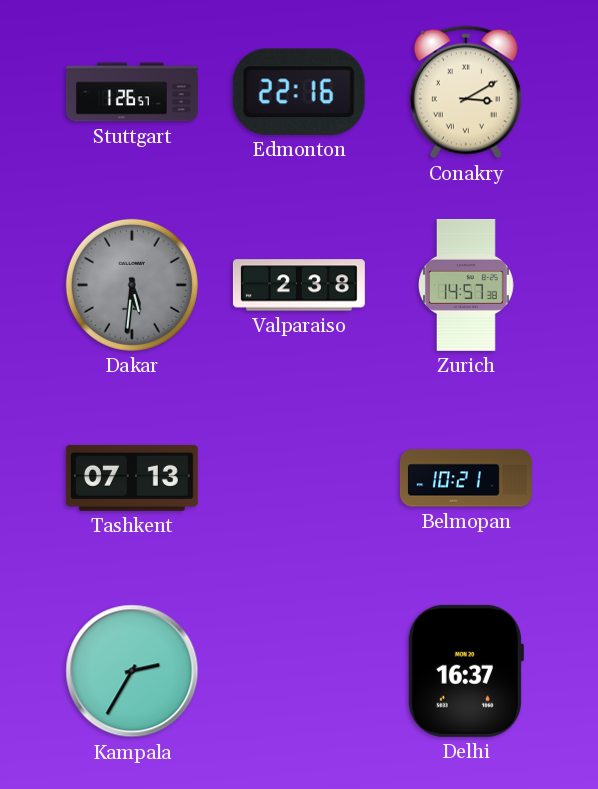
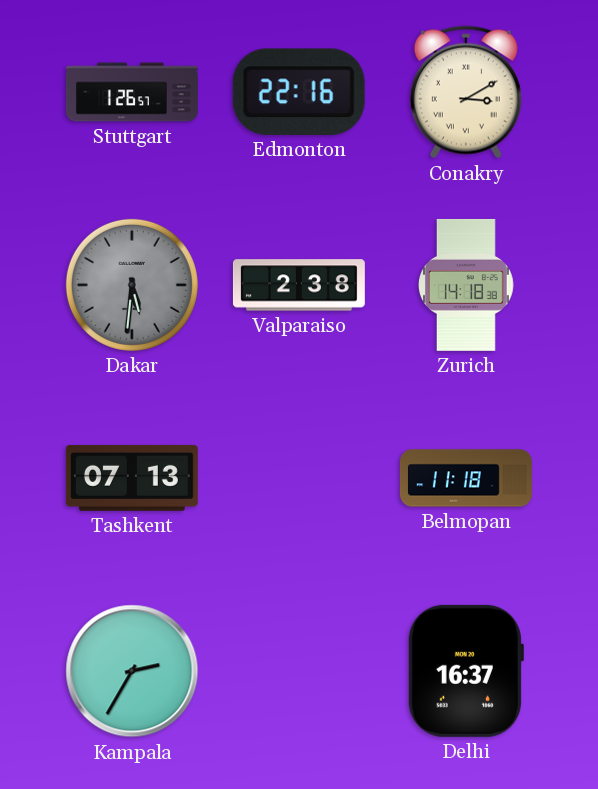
Zurich: 14:57 -> 14:18 (467, 285)
Belmopan: 10:21 -> 11:18 (466, 478)
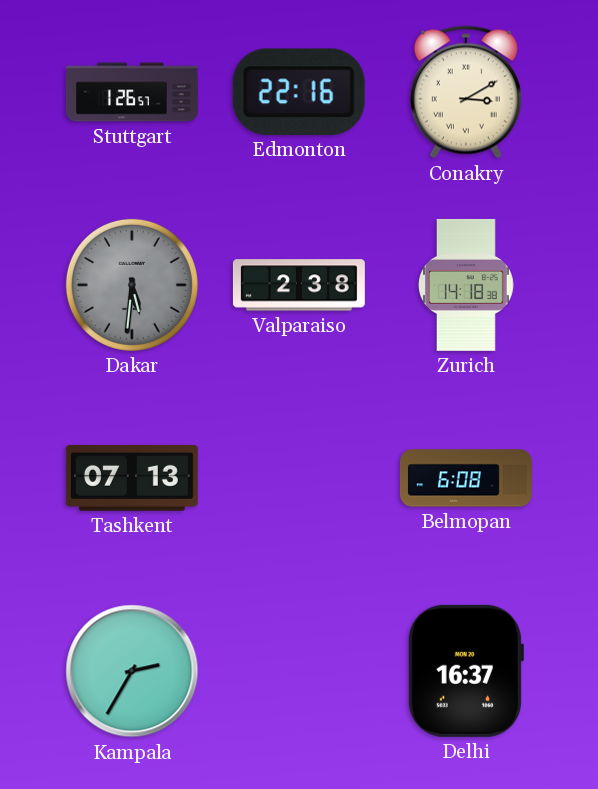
Belmopan: 11:18 -> 6:08 (466, 478)
